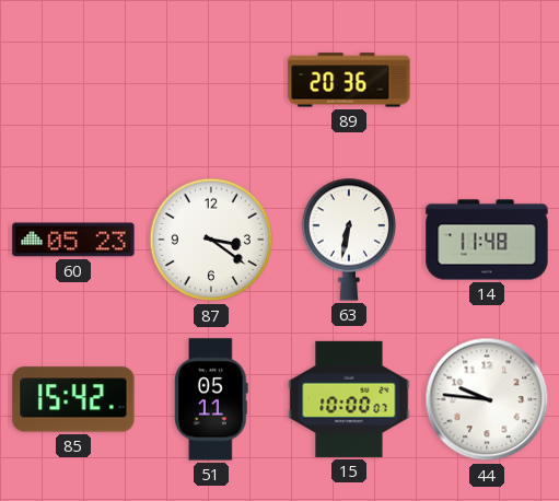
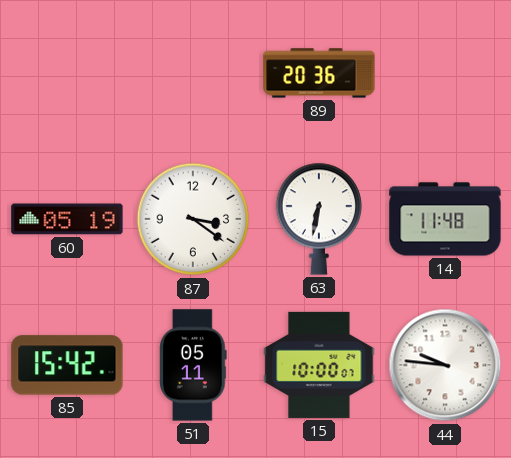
60: 05:23 -> 05:19 (67, 219)
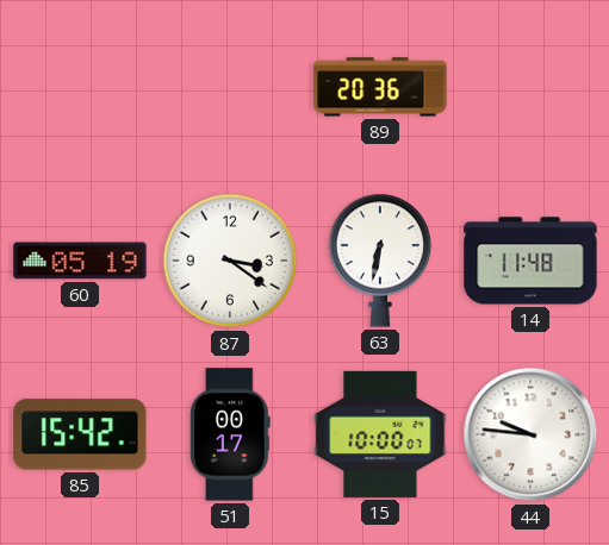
51: 05:11 -> 00:17 (230, 434)
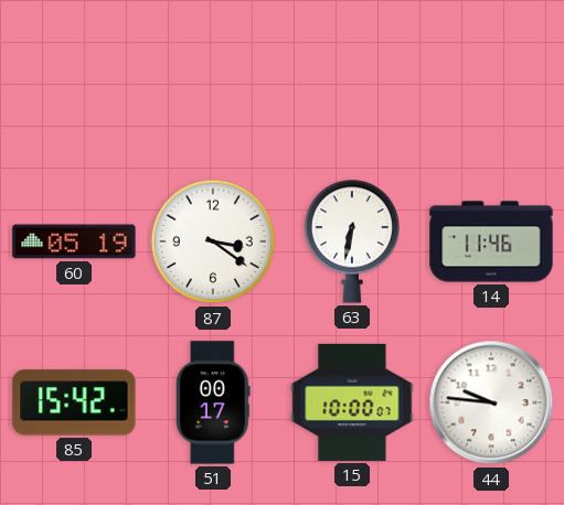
89: 20:36 -> none (380, 87)
14: 11:48 -> 11:46 (491, 241)
